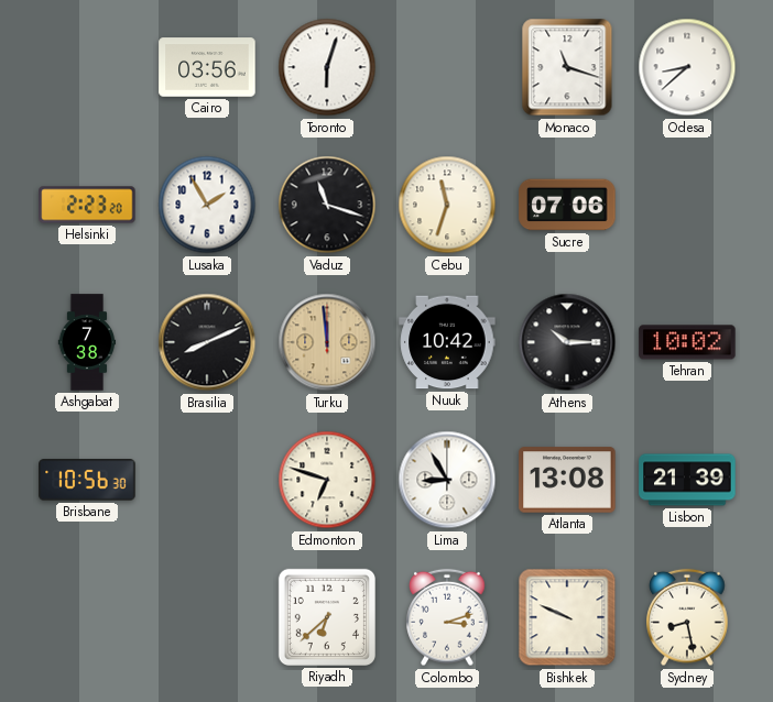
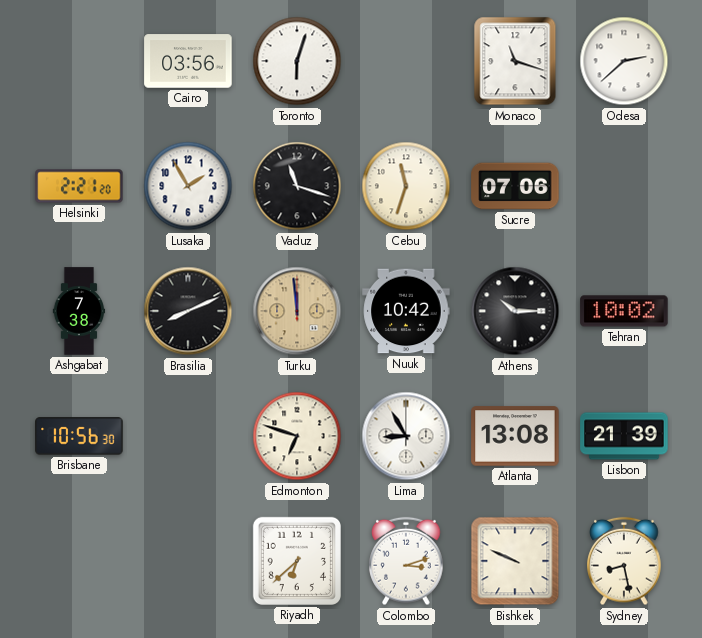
Odesa: 8:38 -> 2:38 (624, 61)
Helsinki: 2:23 -> 2:21 (79, 186)
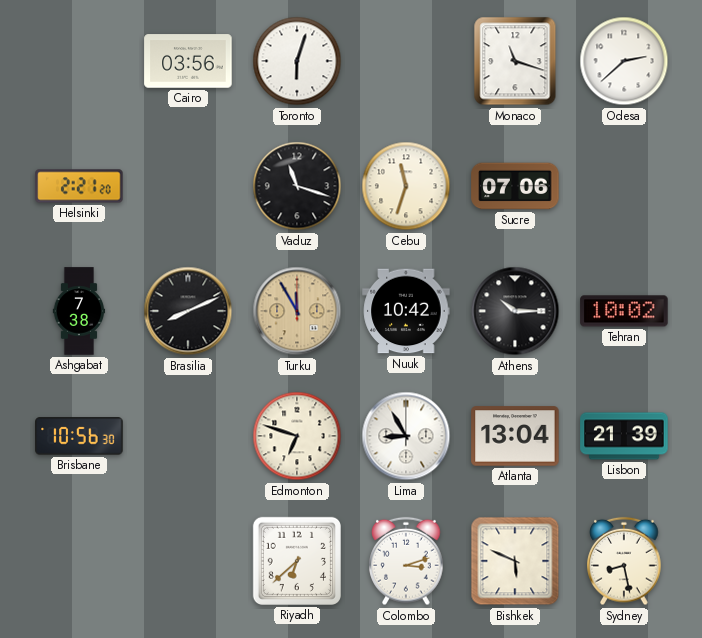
Lusaka: 1:55 -> none (188, 186)
Turku: 11:59 -> 11:55 (297, 311)
Atlanta: 13:08 -> 13:04 (515, 436)
Bishkek: 9:49 -> 5:49 (515, 561)
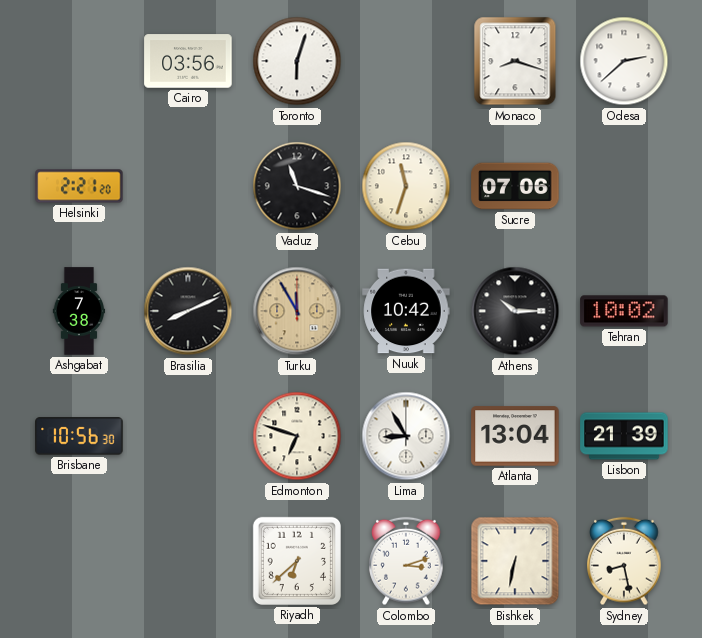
Monaco: 11:18 -> 8:18 (515, 61)
Bishkek: 5:49 -> 6:32 (515, 561)
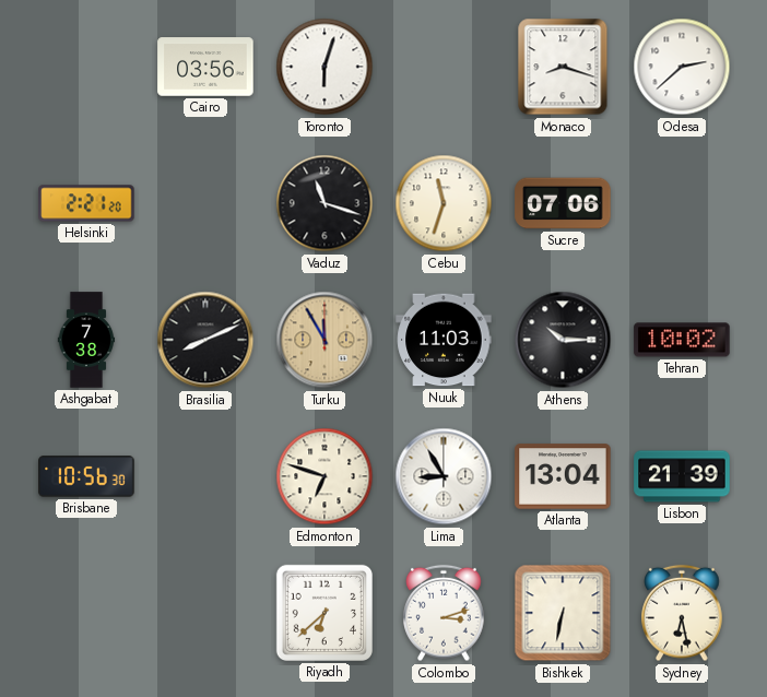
Nuuk: 10:42 -> 11:03 (444, 340)
Sydney: 8:28 -> 6:28 (682, 613)
